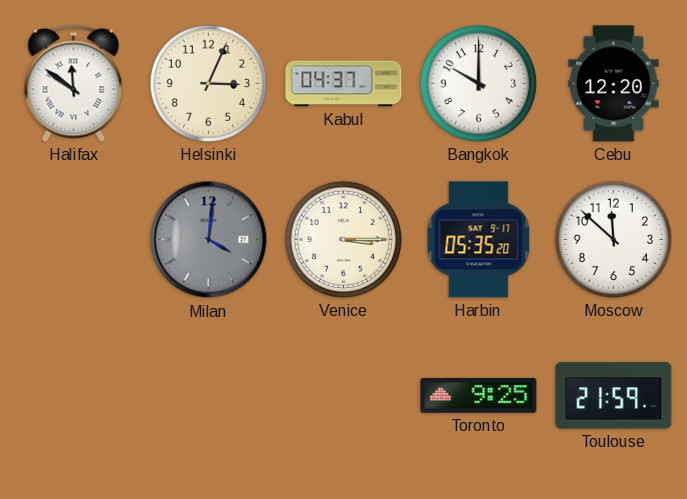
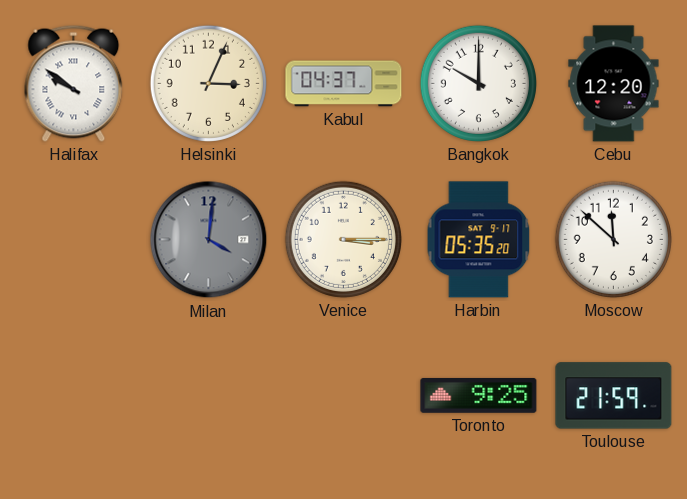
Halifax: 11:51 -> 9:51 (74, 83)
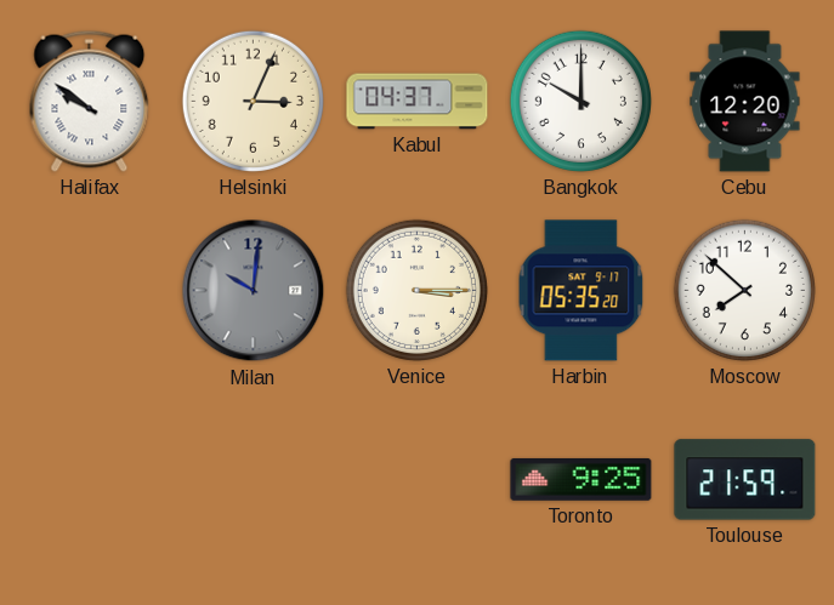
Milan: 4:01 -> 10:01 (254, 291)
Moscow: 11:52 -> 7:52 (744, 290)
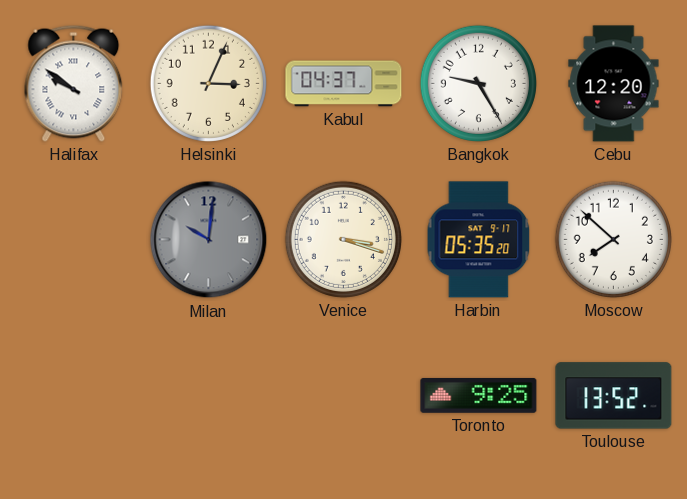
Bangkok: 10:00 -> 9:25 (478, 83)
Venice: 3:15 -> 3:18 (343, 239)
Toulouse: 21:59 -> 13:52 (614, 396)
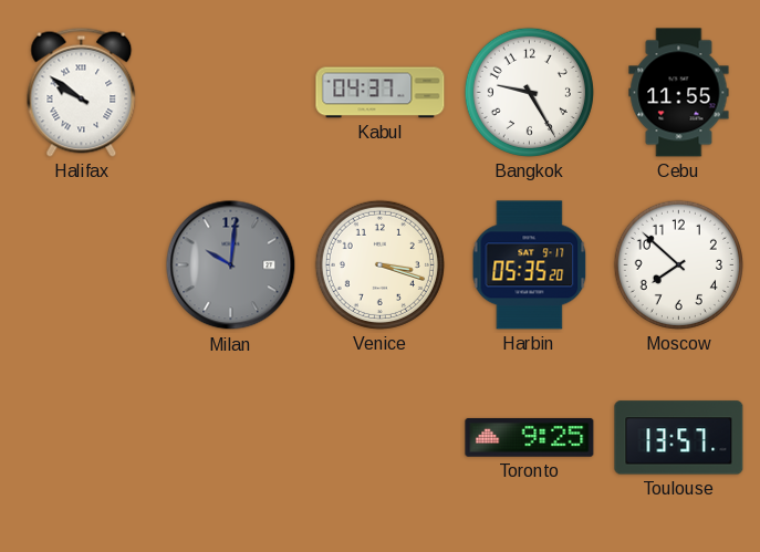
Helsinki: 3:04 -> none (208, 83)
Cebu: 12:20 -> 11:55 (679, 93)
Toulouse: 13:52 -> 13:57 (679, 438)
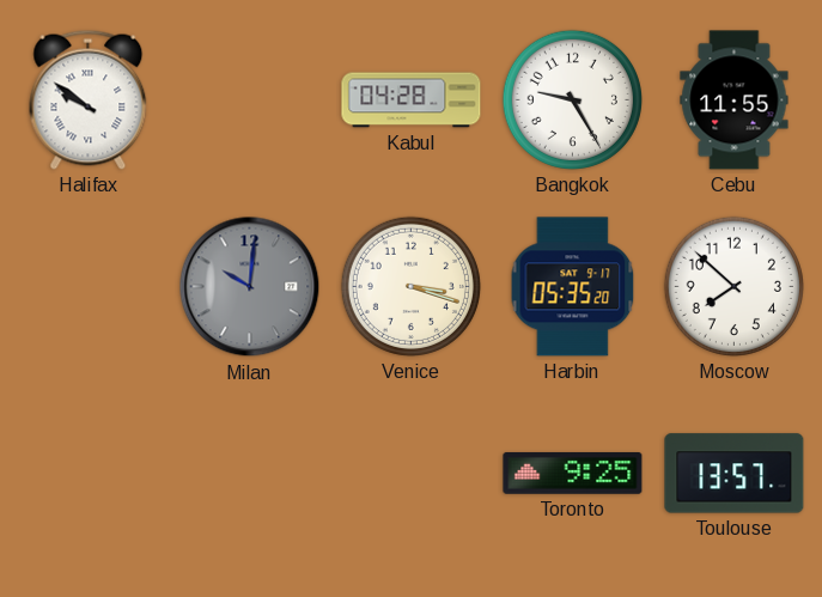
Kabul: 04:37 -> 04:28 (412, 100)
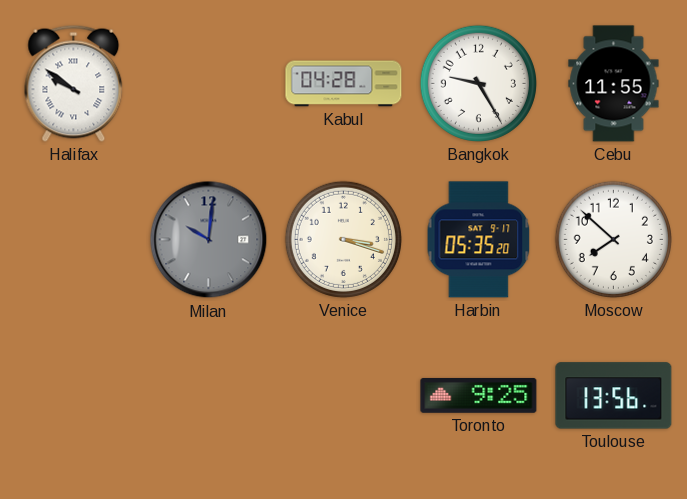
Toulouse: 13:57 -> 13:56 (614, 396)
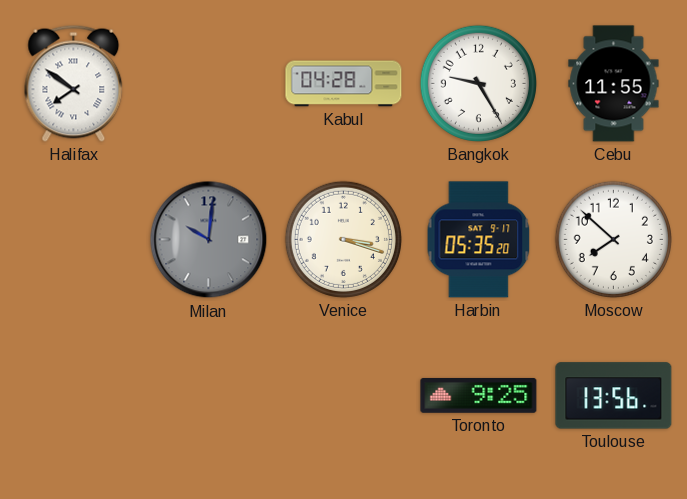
Halifax: 9:51 -> 7:51 (74, 83)
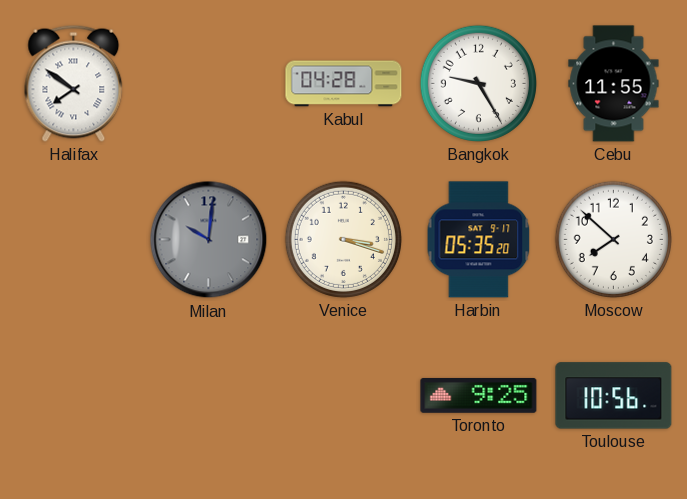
Toulouse: 13:56 -> 10:56 (614, 396)
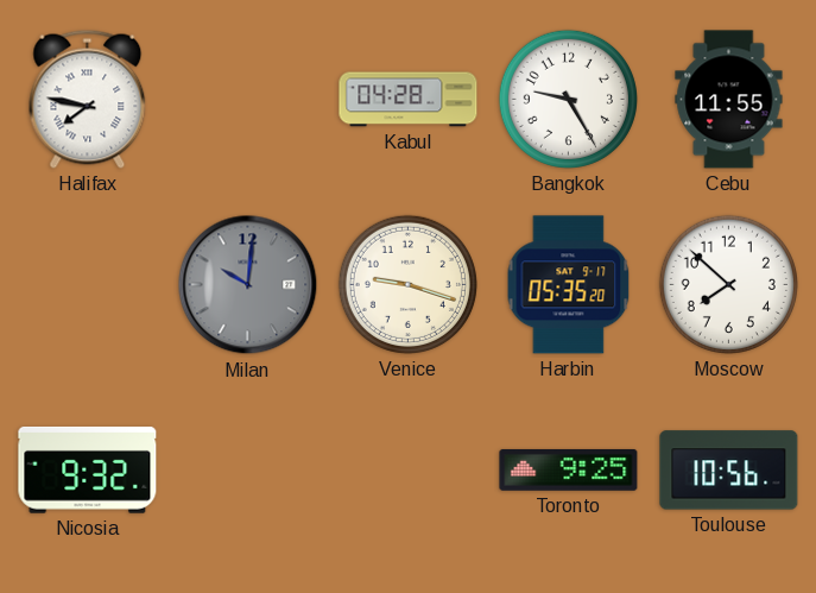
Halifax: 7:51 -> 7:47 (88, 99)
Venice: 3:18 -> 9:18 (407, 284)
Nicosia: none -> 9:32 (88, 469)
